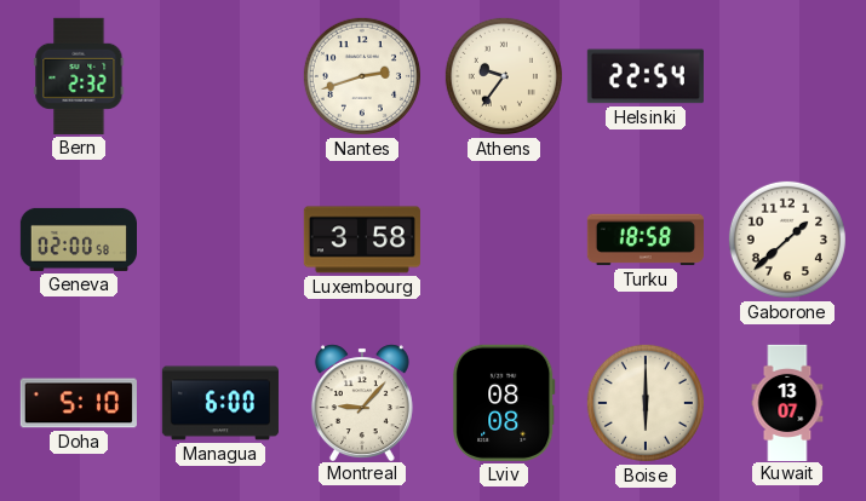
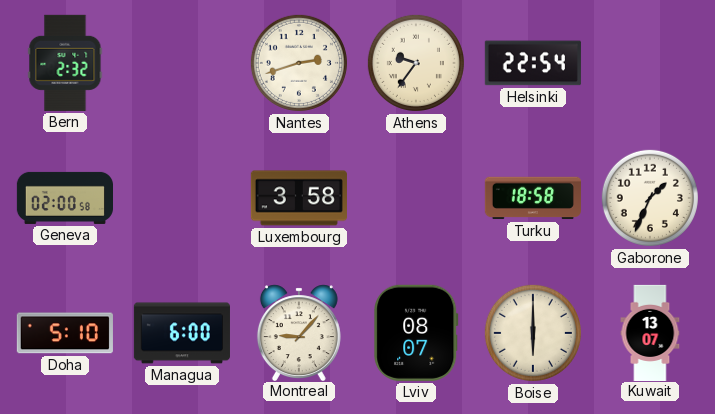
Gaborone: 1:38 -> 1:34 (650, 198)
Lviv: 08:08 -> 08:07 (416, 333)
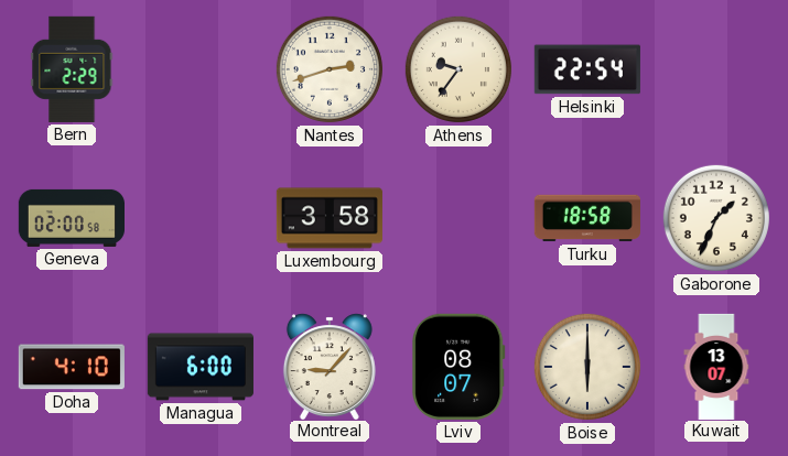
Bern: 2:32 -> 2:29 (72, 69)
Doha: 5:10 -> 4:10 (72, 367)
